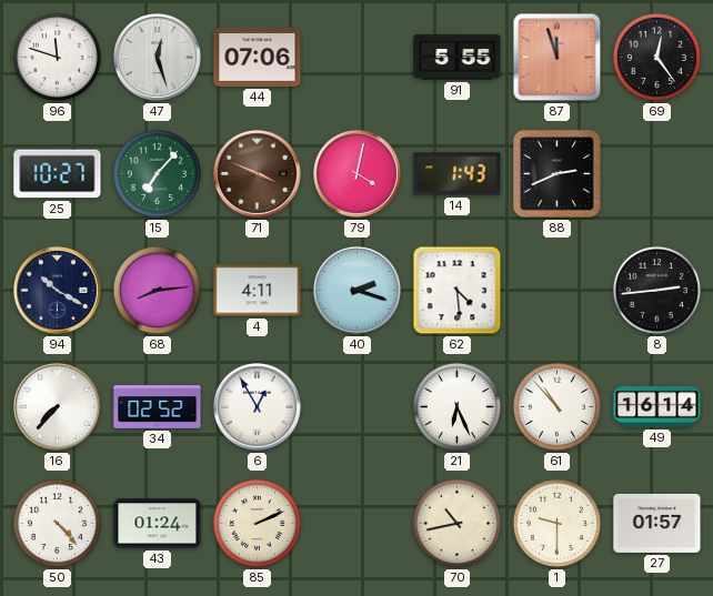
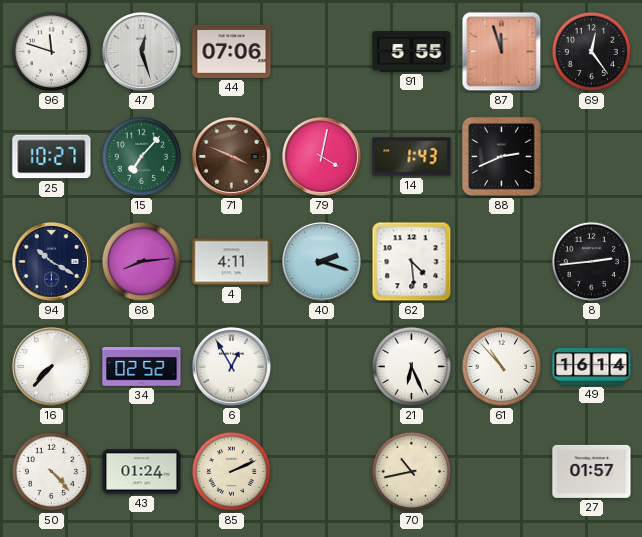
1: 9:30 -> none (556, 523)
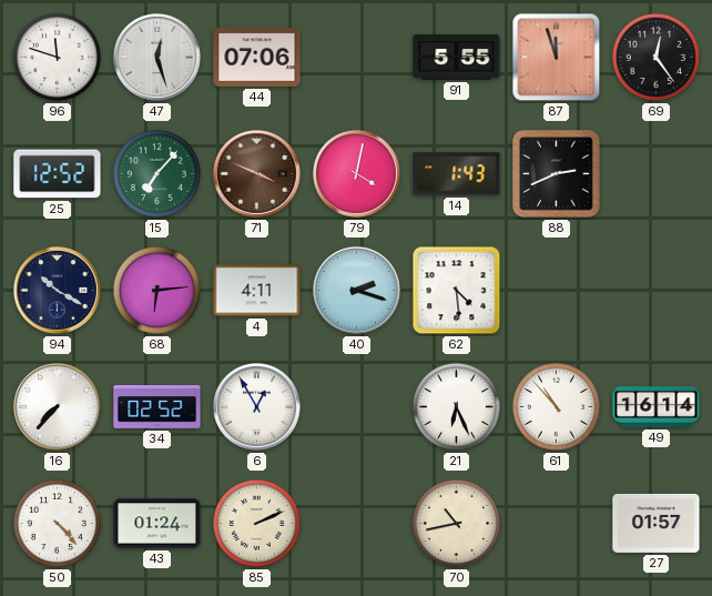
25: 10:27 -> 12:52 (58, 174)
68: 8:14 -> 6:14 (156, 290)
8: 2:44 -> none (591, 261)
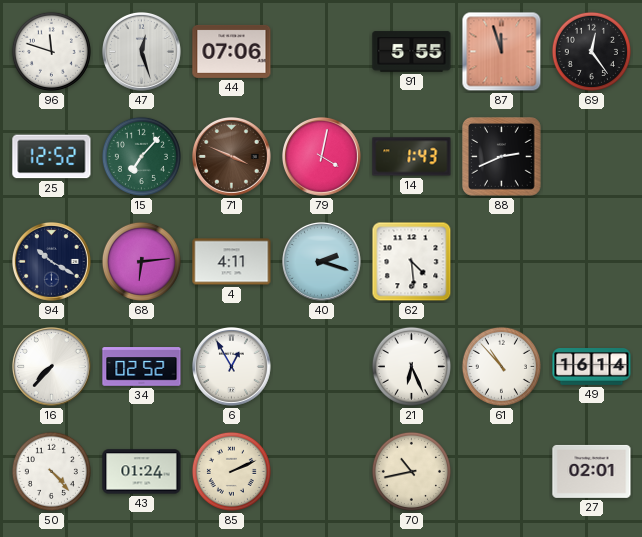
27: 01:57 -> 02:01 (592, 471)
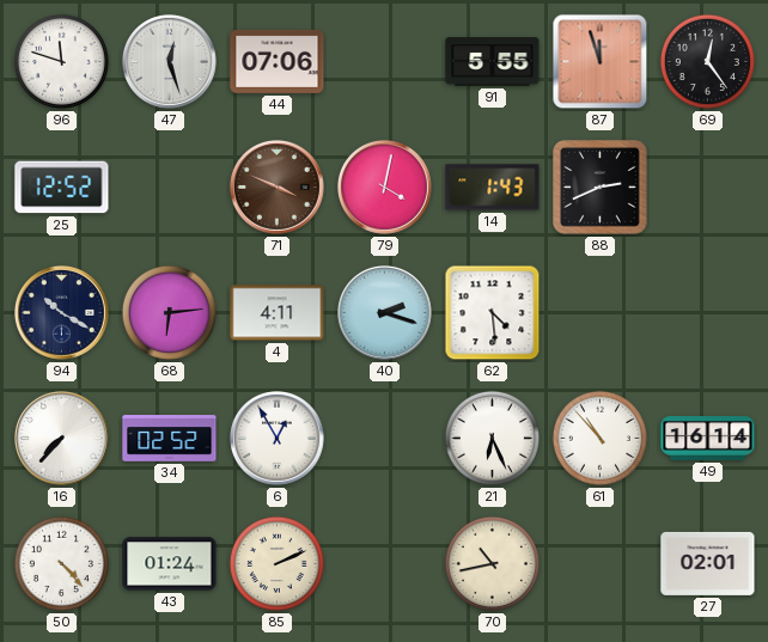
15: 7:07 -> none (141, 156)
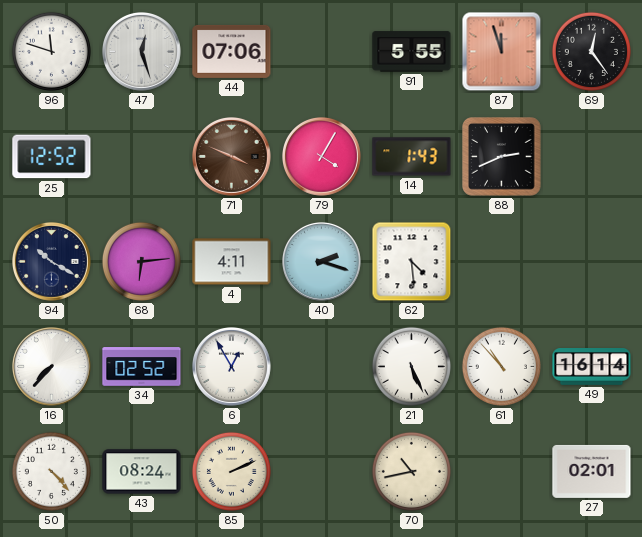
79: 4:02 -> 4:05 (322, 157)
21: 6:26 -> 5:26 (411, 366)
43: 01:24 -> 08:24 (142, 472)
